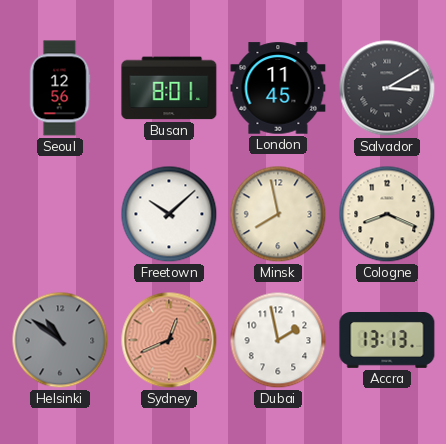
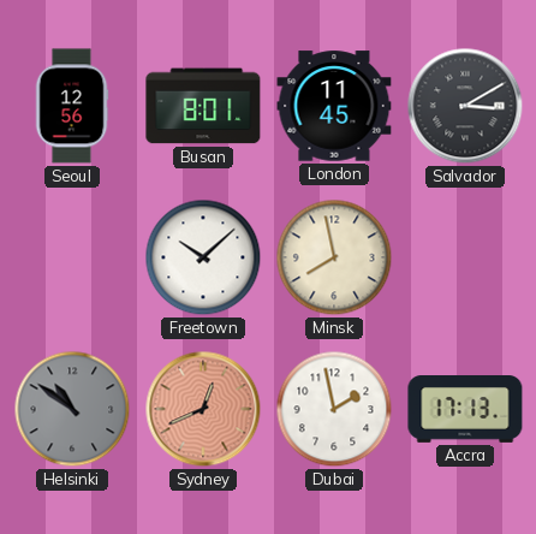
Cologne: 8:19 -> none (387, 214)
Accra: 13:13 -> 17:13 (465, 410)
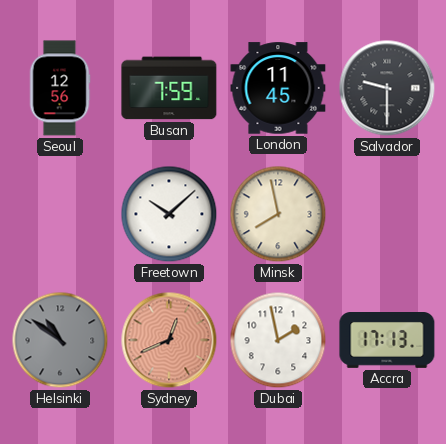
Busan: 8:01 -> 7:59 (169, 88)
Salvador: 3:10 -> 9:30 (387, 88)
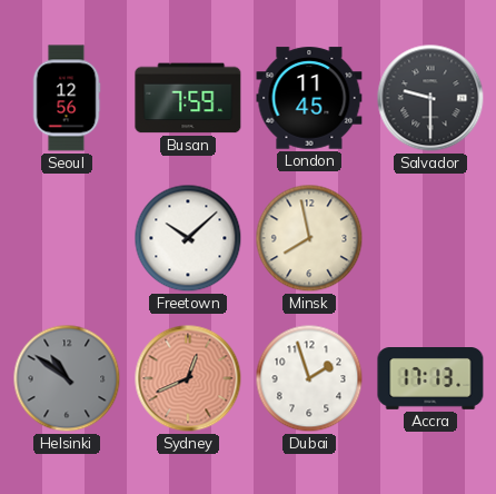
Dubai: 1:58 -> 1:57 (309, 378)
